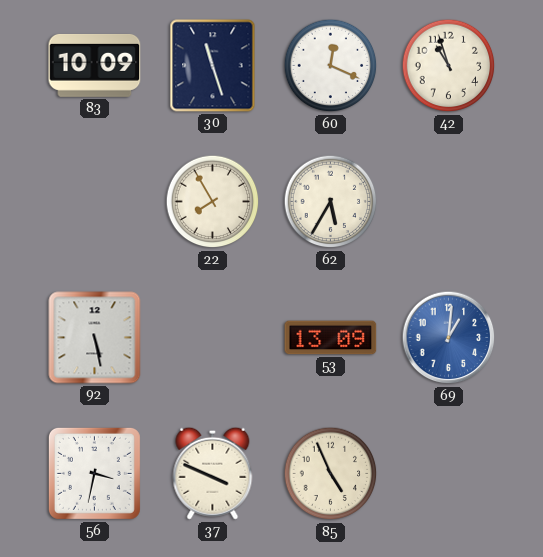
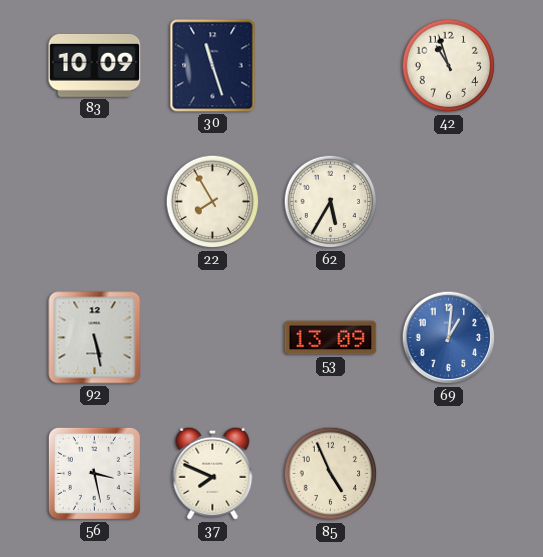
60: 12:19 -> none (331, 66)
56: 3:32 -> 3:28 (94, 473)
37: 3:49 -> 7:49 (213, 473)
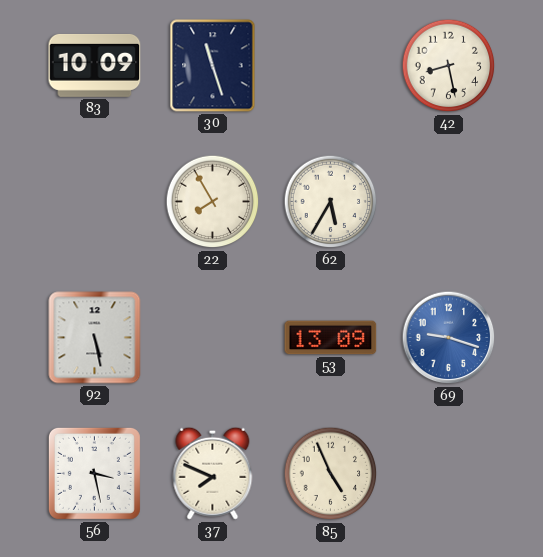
42: 10:57 -> 8:28 (449, 66)
69: 1:01 -> 9:18 (449, 338)
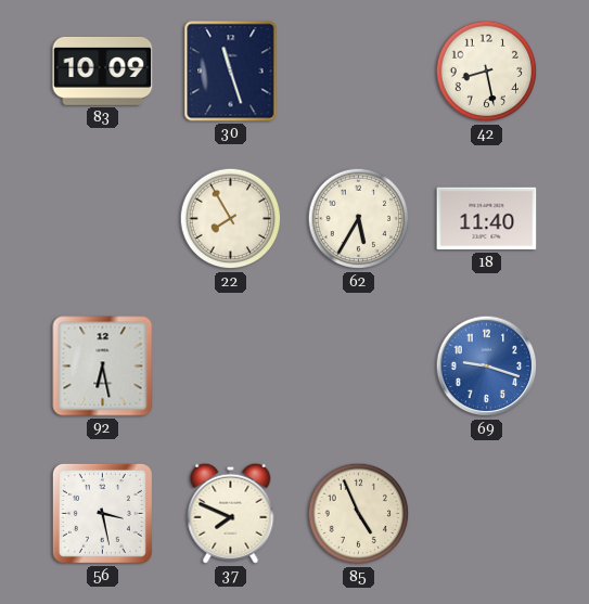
18: none -> 11:40 (487, 219)
92: 5:28 -> 6:28 (103, 367)
53: 13:09 -> none (331, 338)
